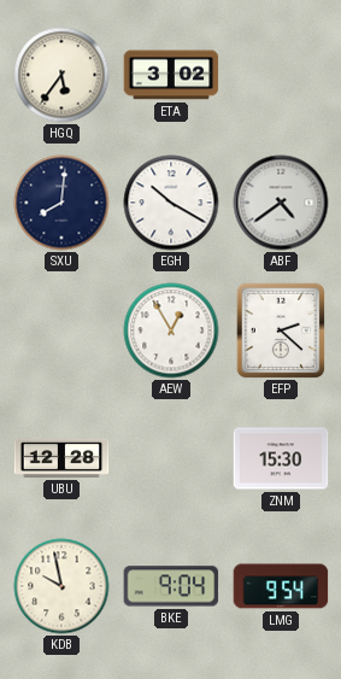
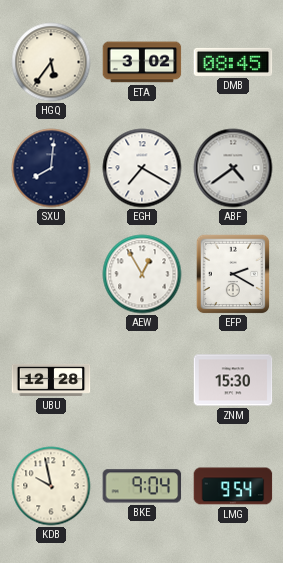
DMB: none -> 08:45 (233, 62)
EGH: 10:20 -> 7:20 (142, 168)
EFP: 2:22 -> 2:20 (233, 274)
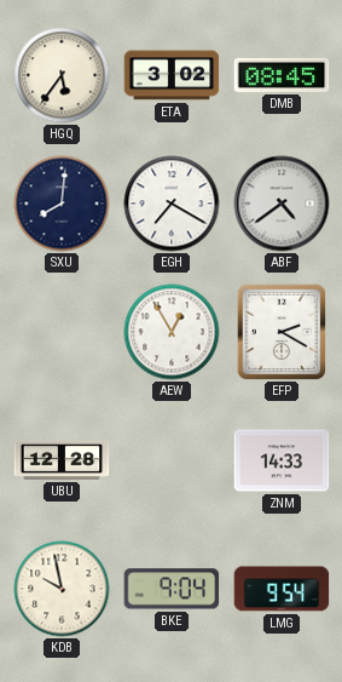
ZNM: 15:30 -> 14:33 (282, 460)
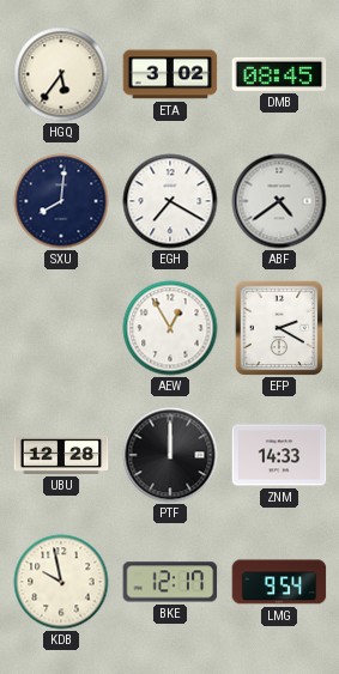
PTF: none -> 12:00 (170, 455)
BKE: 9:04 -> 12:17 (170, 582)
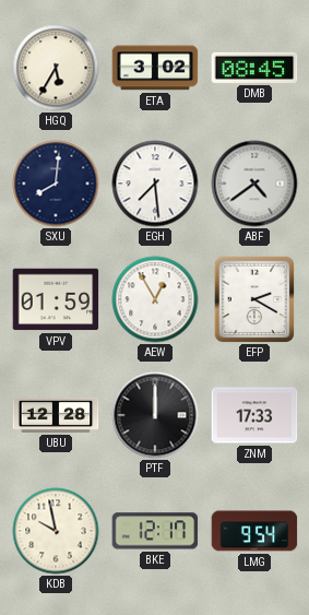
HGQ: 5:36 -> 5:35 (56, 68)
EGH: 7:20 -> 7:29 (155, 184)
VPV: none -> 01:59 (56, 299)
ZNM: 14:33 -> 17:33 (254, 415)
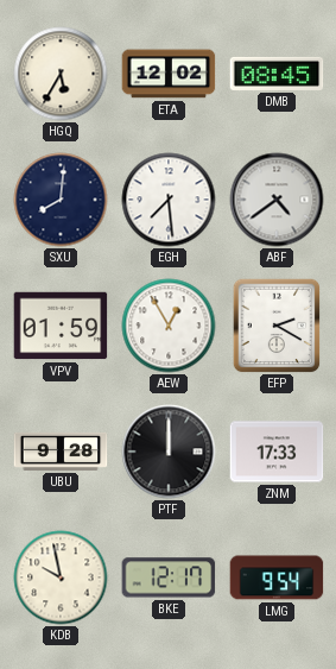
ETA: 3:02 -> 12:02 (169, 74)
UBU: 12:28 -> 9:28 (61, 452)
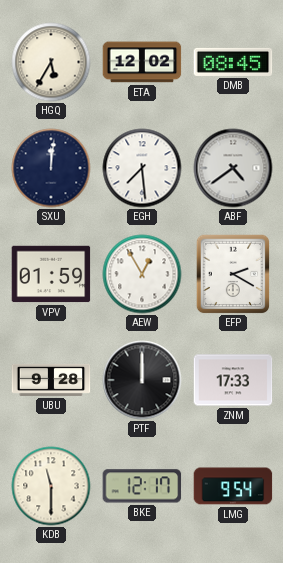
SXU: 8:01 -> 12:01 (51, 168)
KDB: 9:58 -> 11:30 (51, 486)
